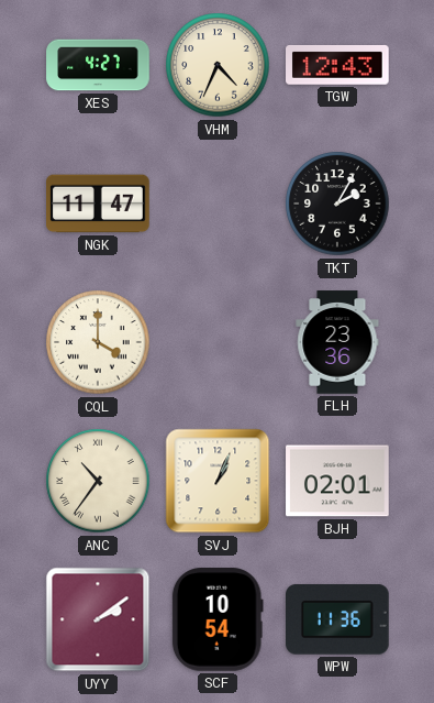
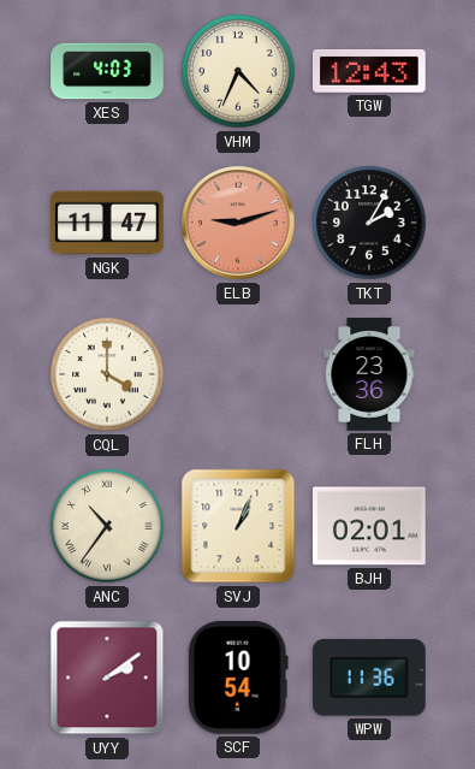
XES: 4:27 -> 4:03 (107, 71)
ELB: none -> 9:12 (238, 223)
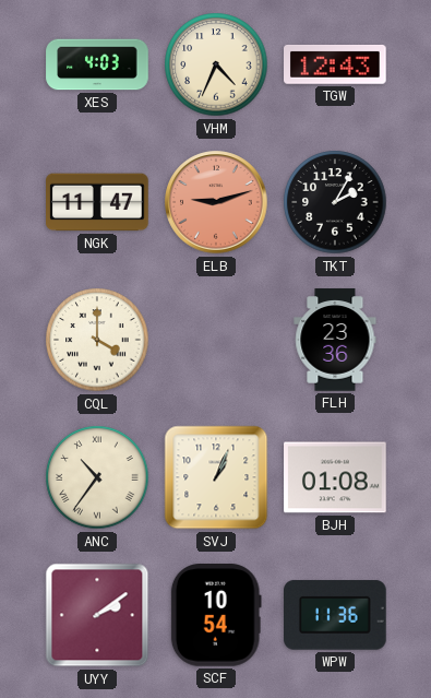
BJH: 02:01 -> 01:08 (335, 477)
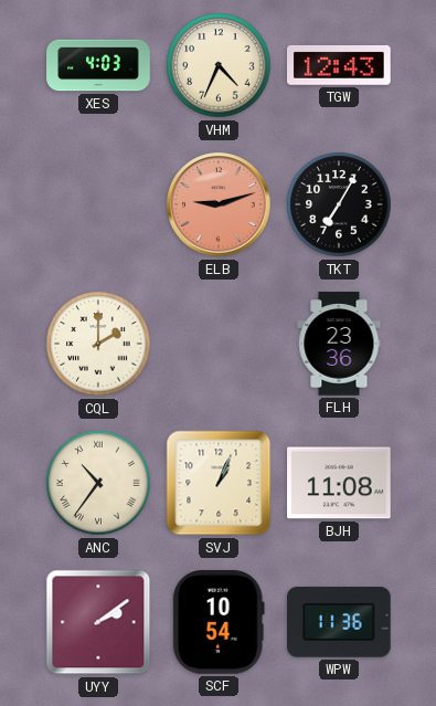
NGK: 11:47 -> none (97, 202)
TKT: 2:05 -> 7:05 (339, 204)
CQL: 4:00 -> 2:00 (98, 344)
BJH: 01:08 -> 11:08 (339, 483)
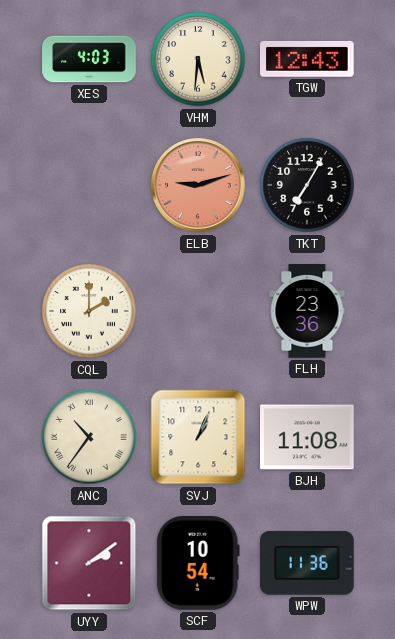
VHM: 4:34 -> 5:31 (198, 59)
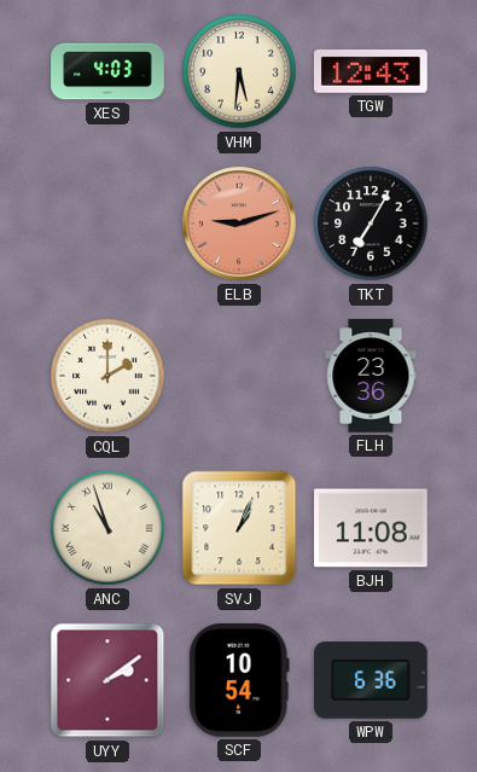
ANC: 10:36 -> 10:57 (107, 528)
WPW: 11:36 -> 6:36 (372, 680)
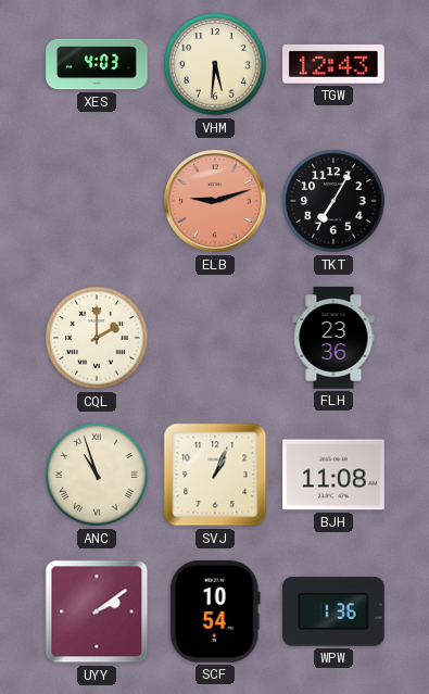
WPW: 6:36 -> 1:36 (335, 611)
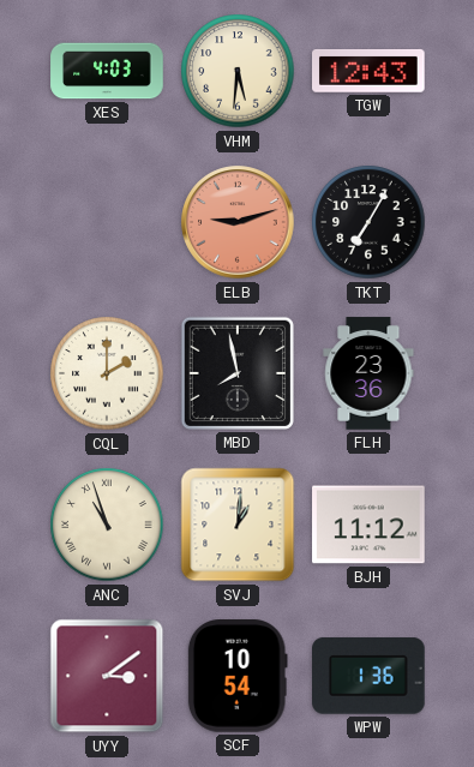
MBD: none -> 7:58 (238, 373)
SVJ: 1:04 -> 1:01 (238, 525)
BJH: 11:08 -> 11:12 (368, 525)
UYY: 2:09 -> 3:09 (107, 676)
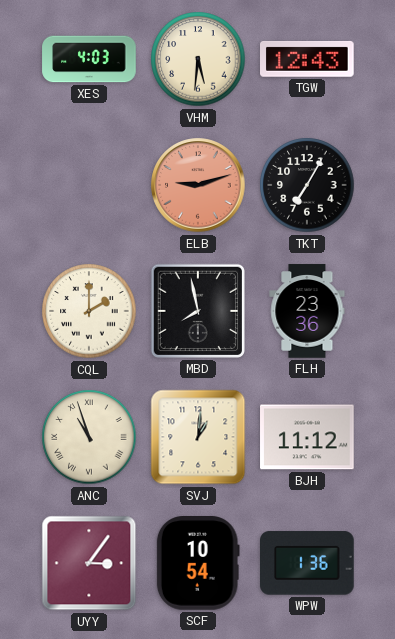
UYY: 3:09 -> 3:06 (89, 563)
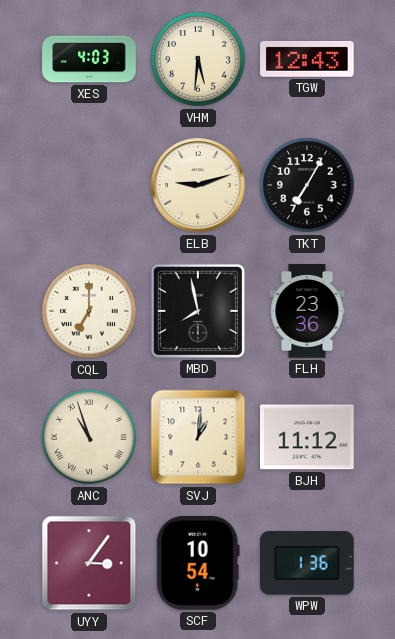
ELB dial: salmon -> cream (198, 185)
CQL: 2:00 -> 7:00 (89, 311)
